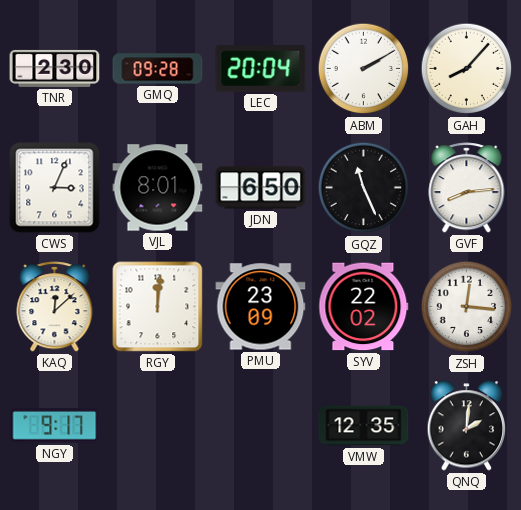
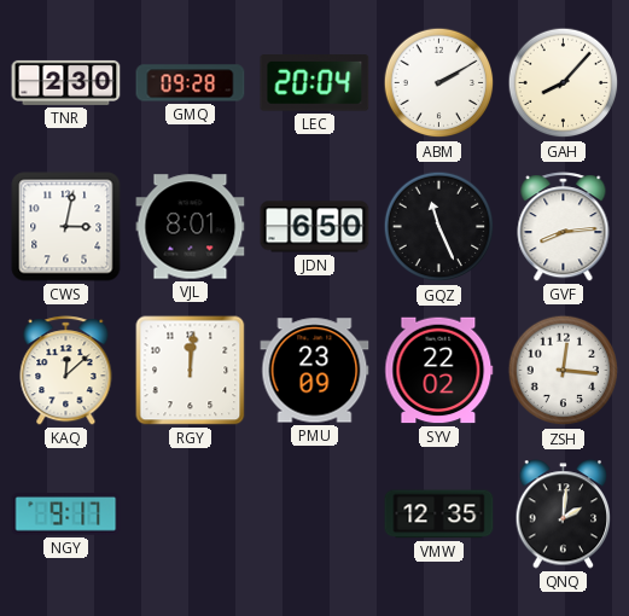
CWS: 3:04 -> 3:02 (66, 227)
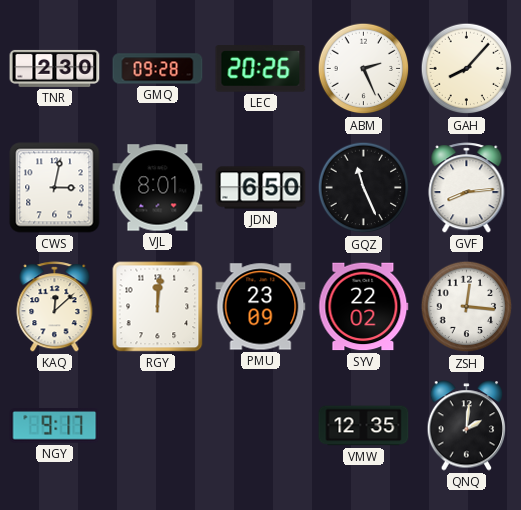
LEC: 20:04 -> 20:26 (261, 69)
ABM: 2:10 -> 2:26 (364, 69)
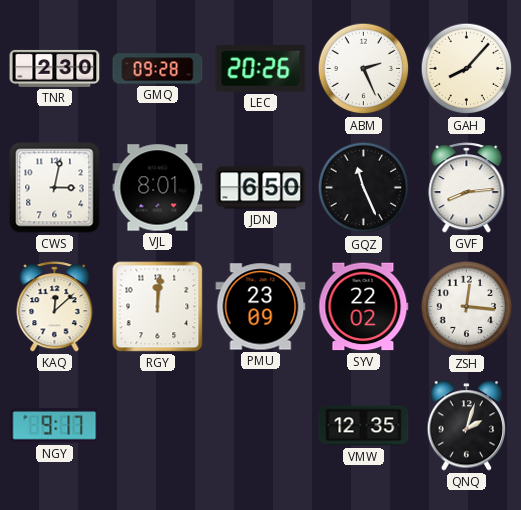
QNQ: 2:01 -> 2:03 (467, 426)
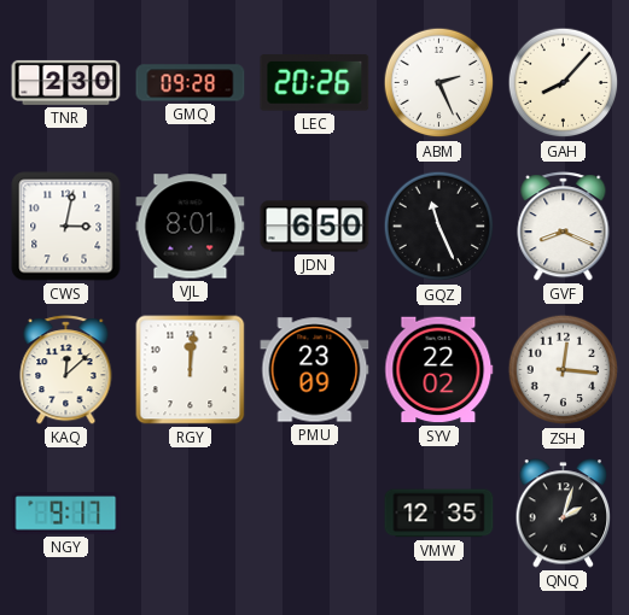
GVF: 8:14 -> 8:19 (564, 227)
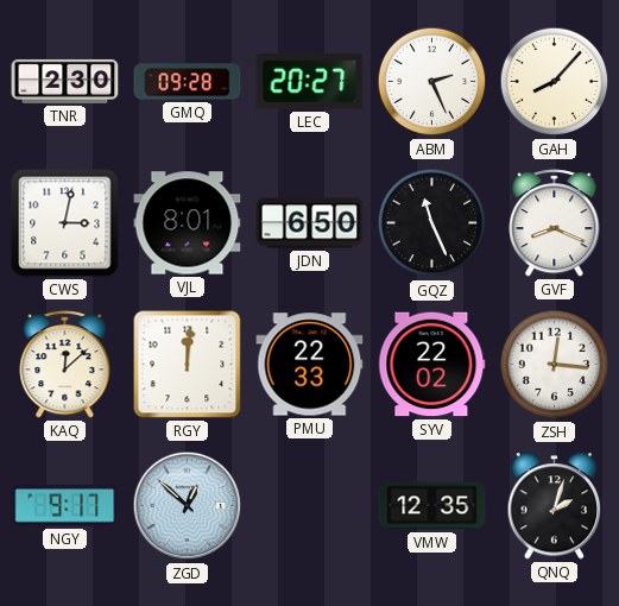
LEC: 20:26 -> 20:27 (310, 82)
PMU: 23:09 -> 22:33 (310, 365)
ZGD: none -> 12:52 (188, 506)
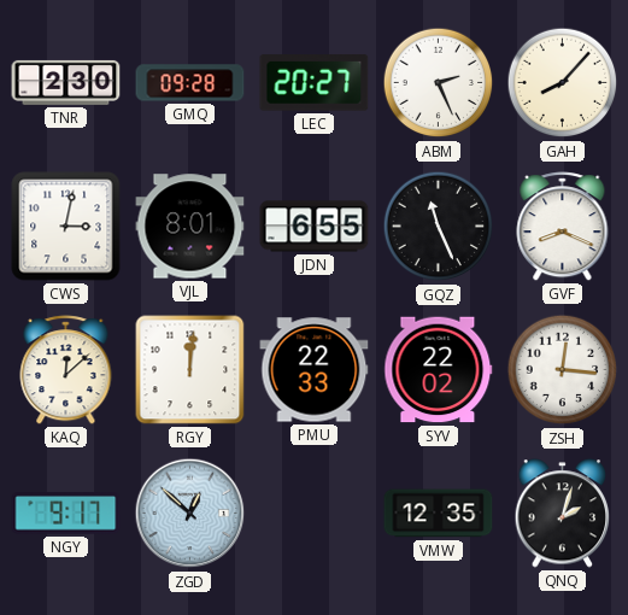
JDN: 6:50 -> 6:55 (315, 227)
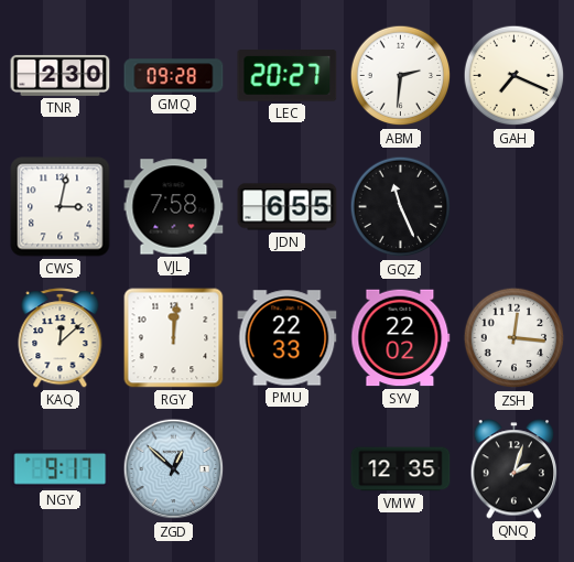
ABM: 2:26 -> 2:31 (401, 76)
GAH: 8:07 -> 7:19 (515, 76)
VJL: 8:01 -> 7:58 (174, 207)
GVF: 8:19 -> none (563, 227)
